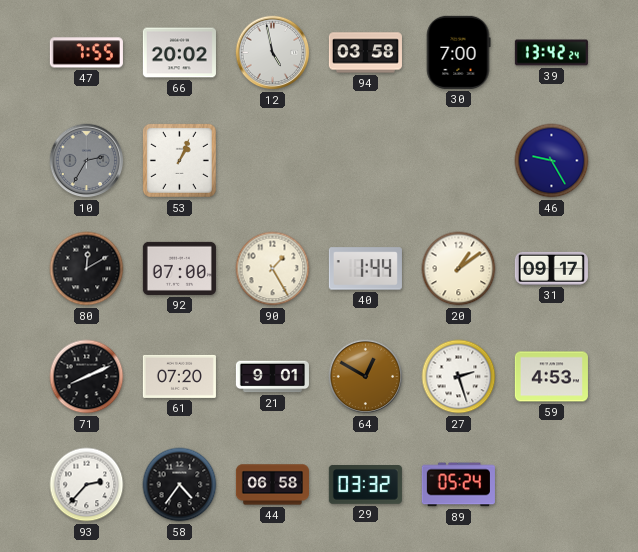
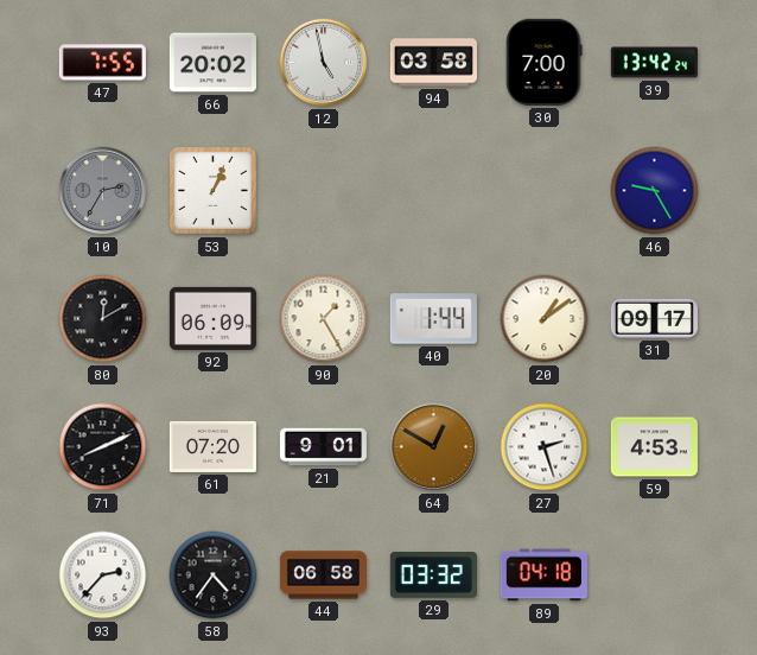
92: 07:00 -> 06:09 (212, 318)
89: 05:24 -> 04:18 (543, 575)
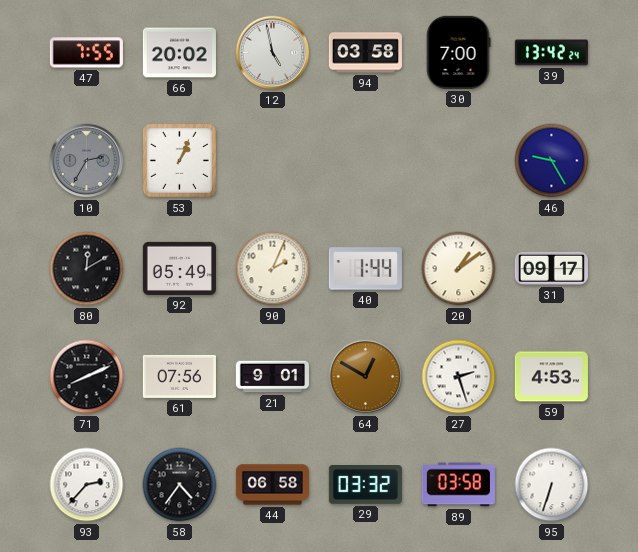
92: 06:09 -> 05:49 (179, 268)
90: 1:25 -> 2:04 (273, 269)
61: 07:20 -> 07:56 (179, 376)
89: 04:18 -> 03:58 (458, 485)
95: none -> 6:33 (552, 485)
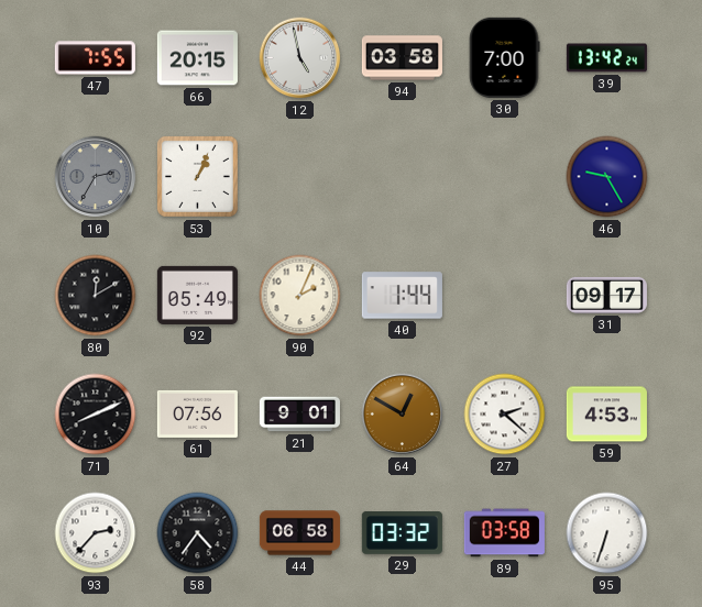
66: 20:02 -> 20:15 (197, 58)
20: 1:09 -> none (459, 269)
27: 2:27 -> 2:22 (505, 415)
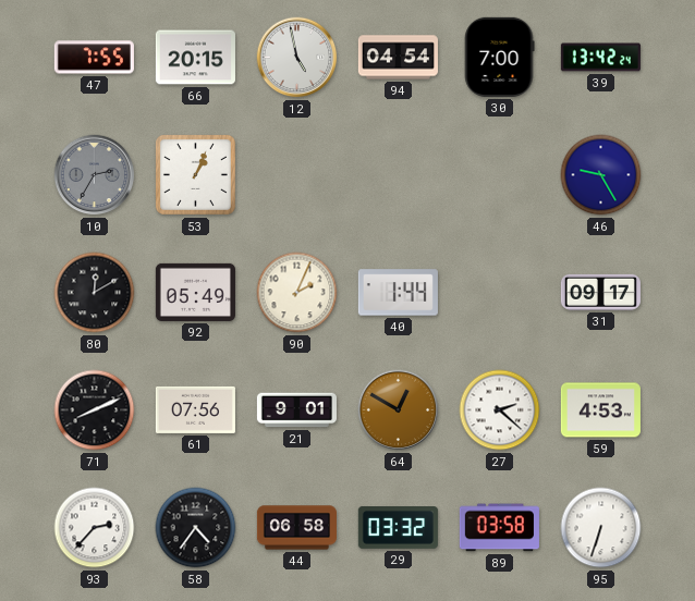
94: 03:58 -> 04:54 (398, 58)
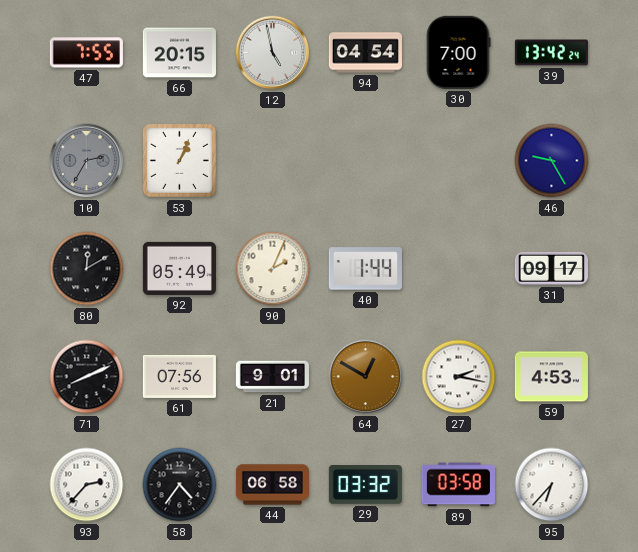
27: 2:22 -> 2:17 (459, 377)
95: 6:33 -> 6:37 (552, 485)
